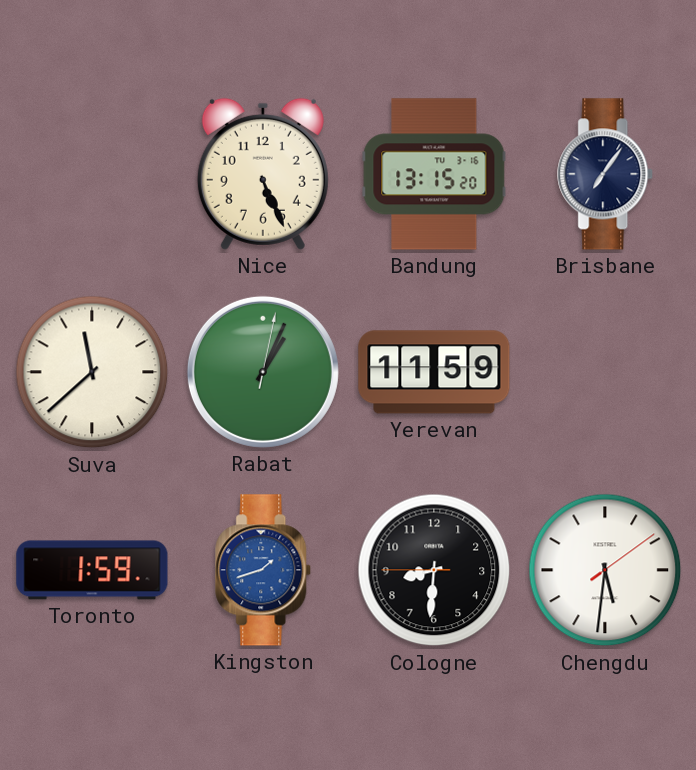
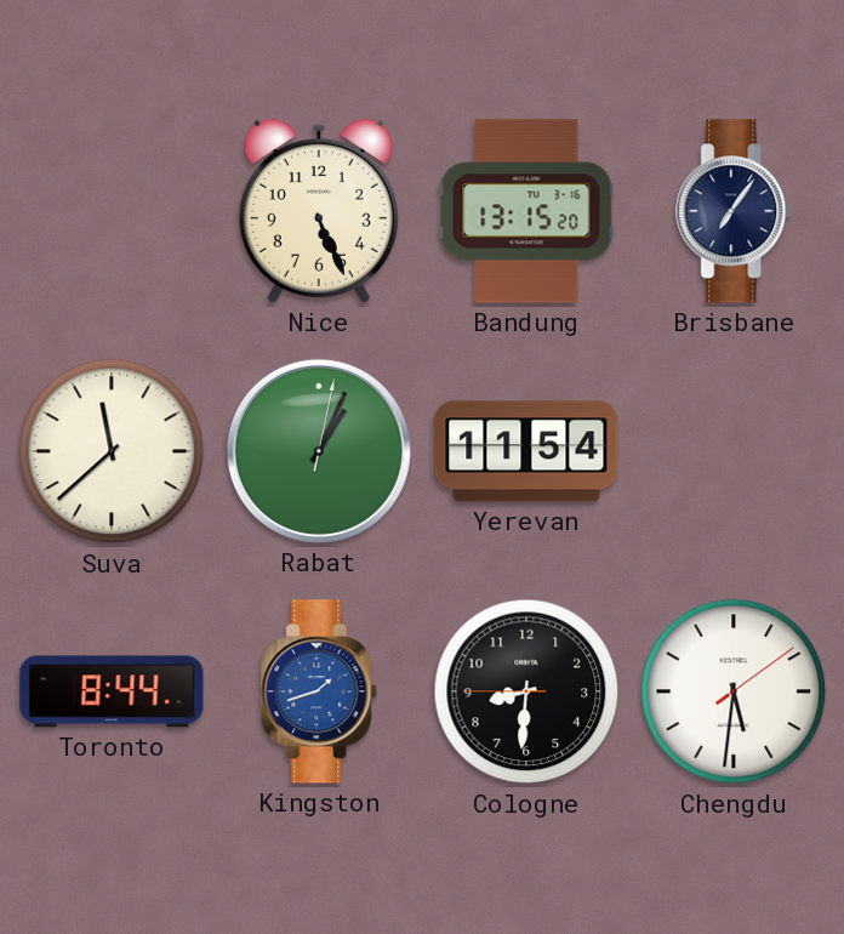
Yerevan: 11:59 -> 11:54 (526, 451)
Toronto: 1:59 -> 8:44 (112, 691)
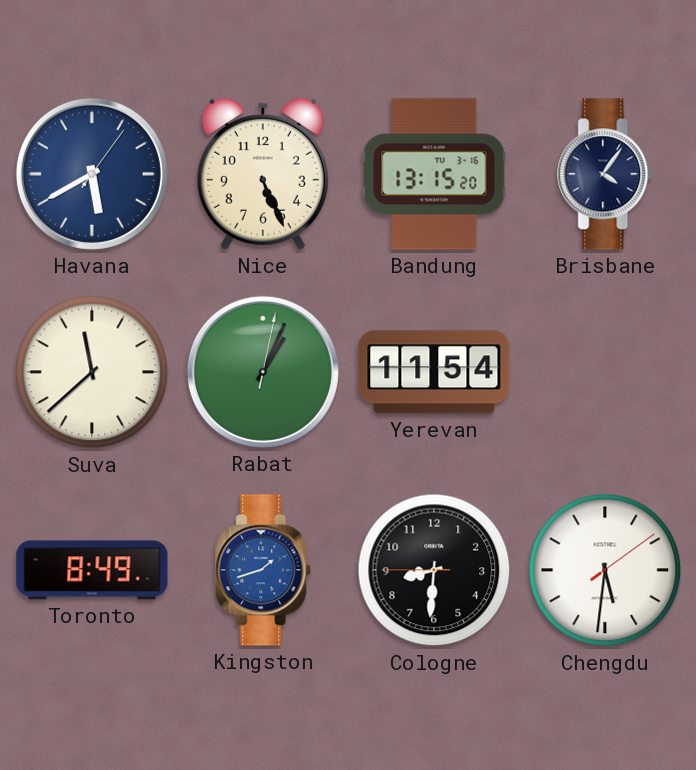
Havana: none -> 5:40 (92, 174)
Brisbane: 7:06 -> 4:06 (606, 174)
Toronto: 8:44 -> 8:49 (92, 570)
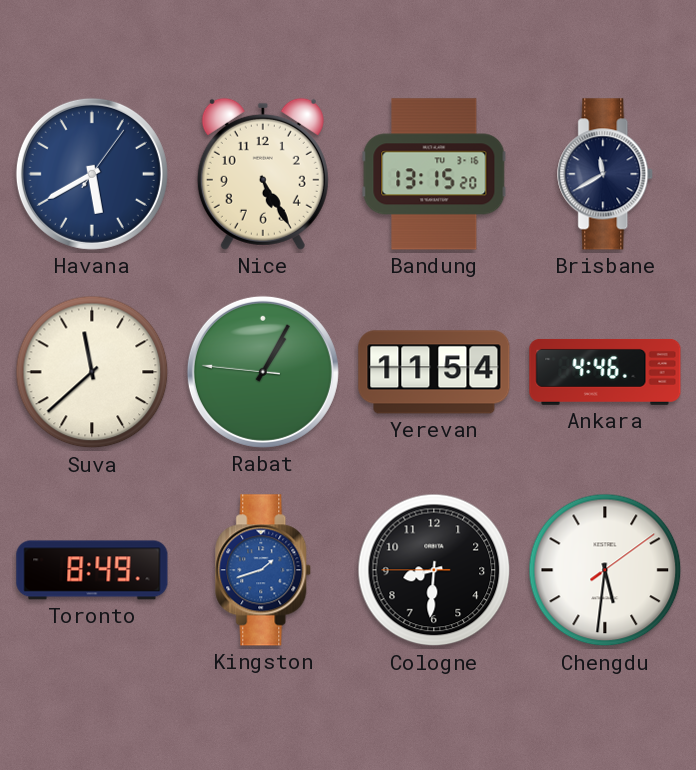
Nice: 5:26 -> 5:25 (263, 174)
Brisbane: 4:06 -> 11:40 (606, 174)
Rabat: 1:04:02 -> 1:04:46 (263, 372)
Ankara: none -> 4:46 (605, 372)
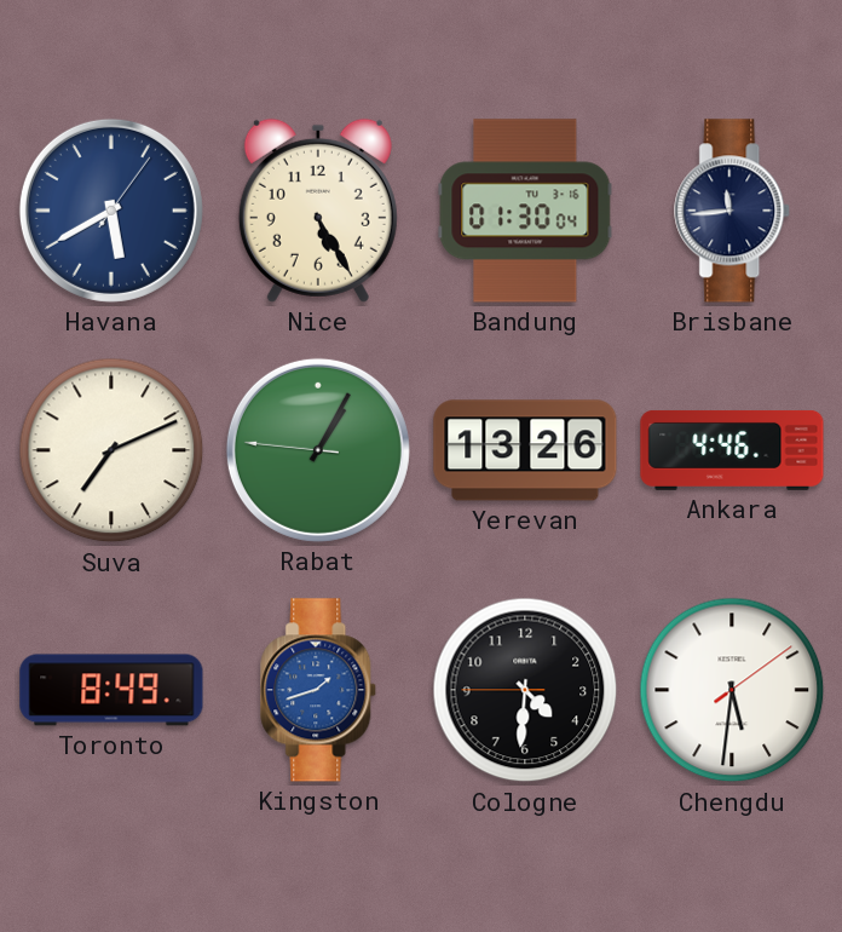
Bandung: 13:15 -> 01:30 (525, 211)
Brisbane: 11:40 -> 11:44 (733, 211)
Suva: 11:38 -> 7:11 (111, 450)
Yerevan: 11:54 -> 13:26 (525, 450)
Cologne: 8:30 -> 4:30 (525, 690)
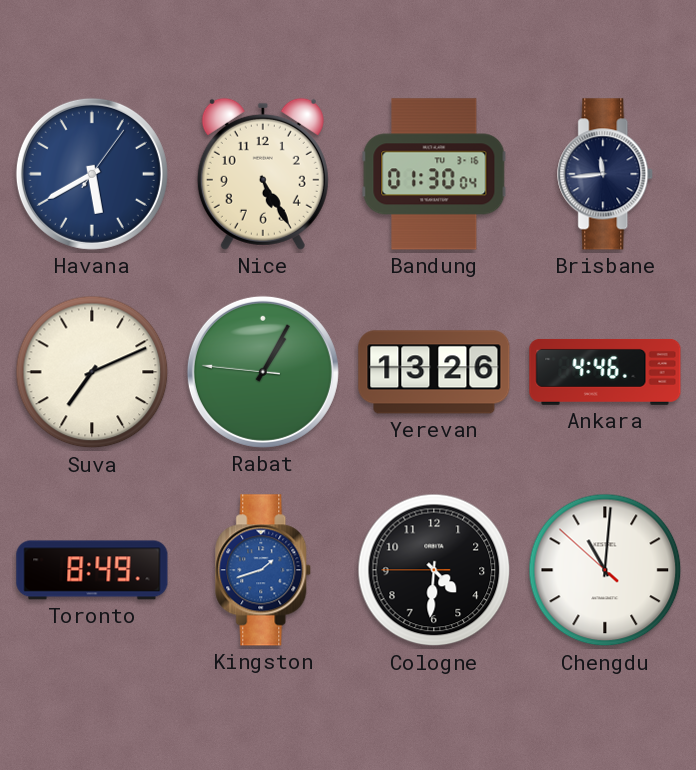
Chengdu: 5:31 -> 11:00 (605, 570)
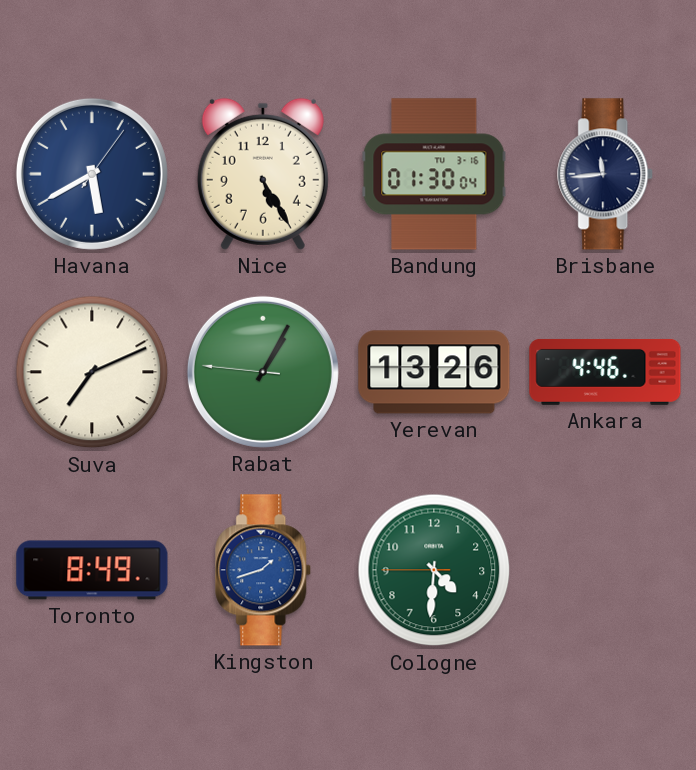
Cologne dial: black -> green (434, 570)
Chengdu: 11:00 -> none (605, 570)
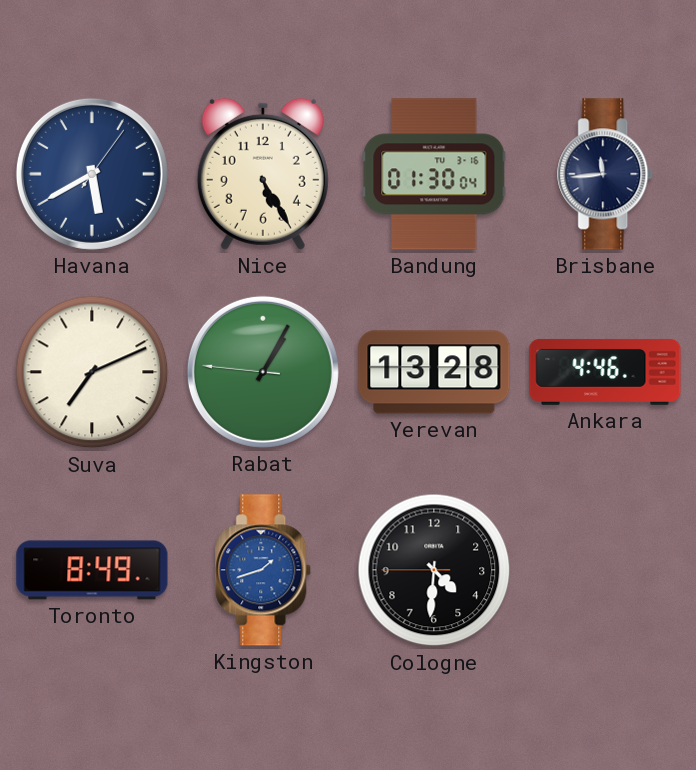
Yerevan: 13:26 -> 13:28 (434, 372)
Cologne dial: green -> black (434, 570)
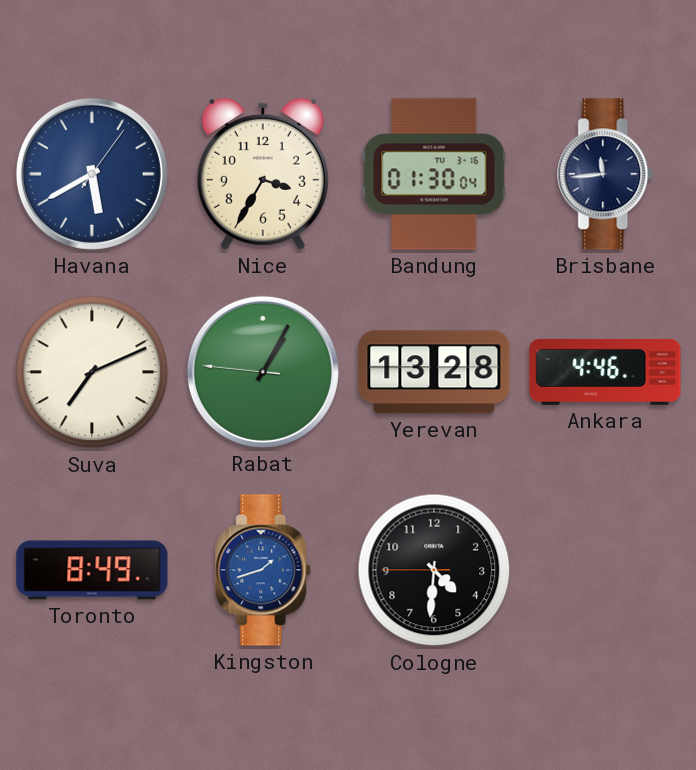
Nice: 5:25 -> 3:35 (263, 174)
